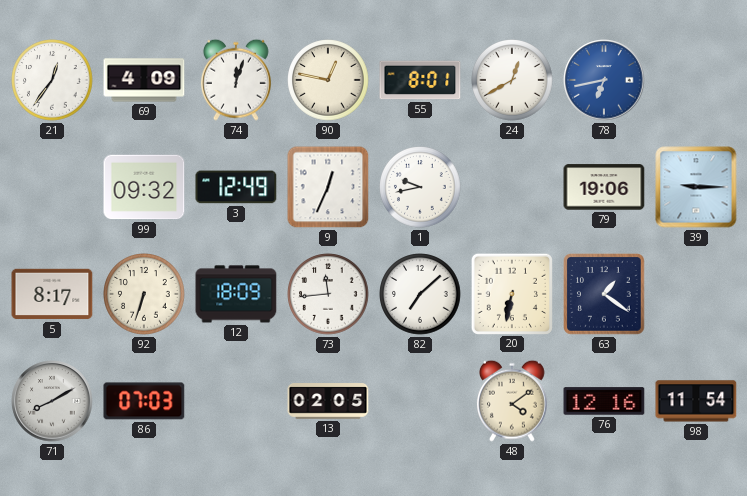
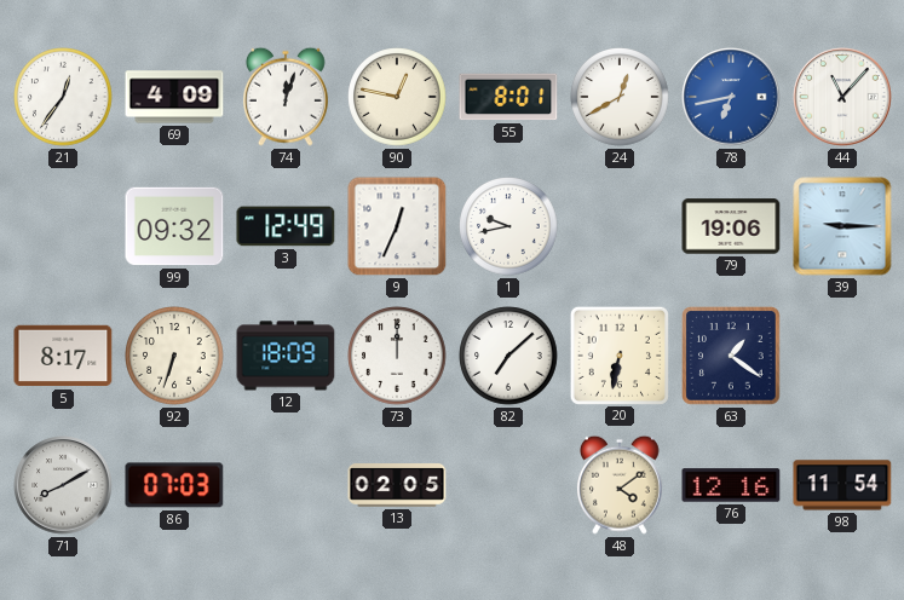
44: none -> 11:07 (842, 97)
73: 11:44 -> 12:00 (397, 356)
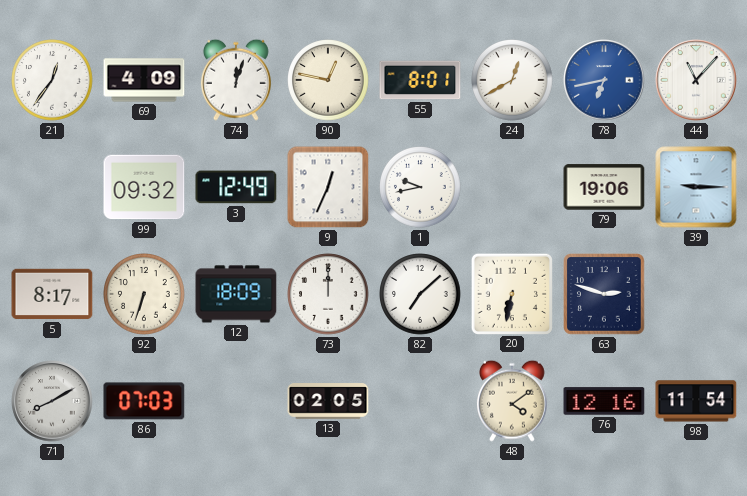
63: 1:21 -> 2:48 (604, 294)
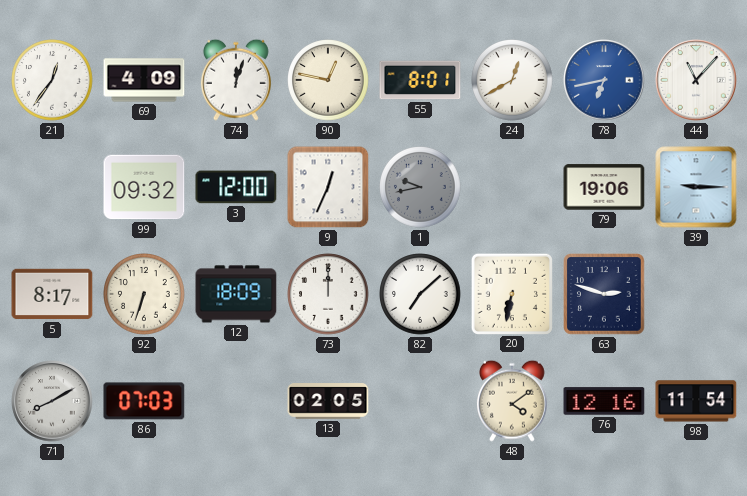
3: 12:49 -> 12:00 (236, 187)
1 dial: white -> grey (420, 187)
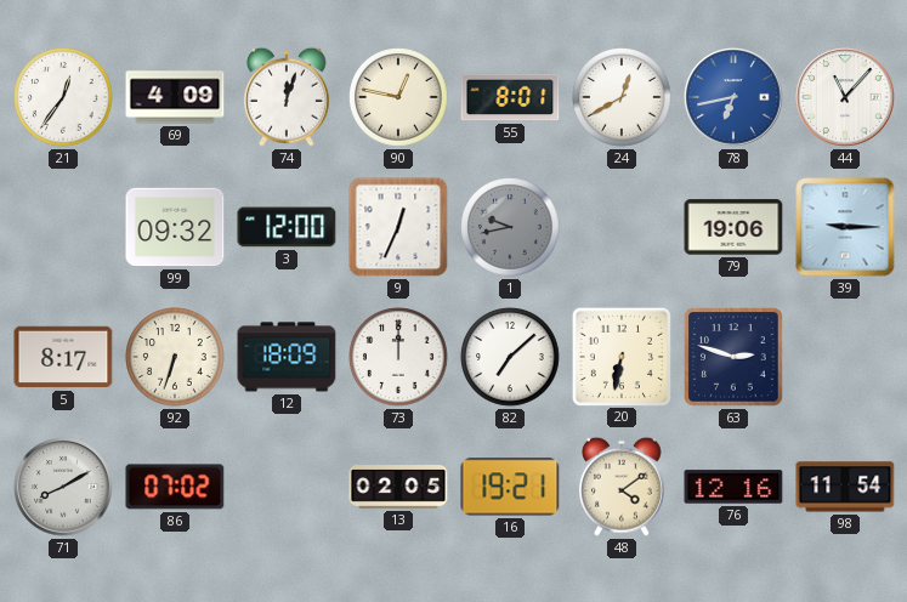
86: 07:03 -> 07:02 (175, 487)
16: none -> 19:21 (510, 487)
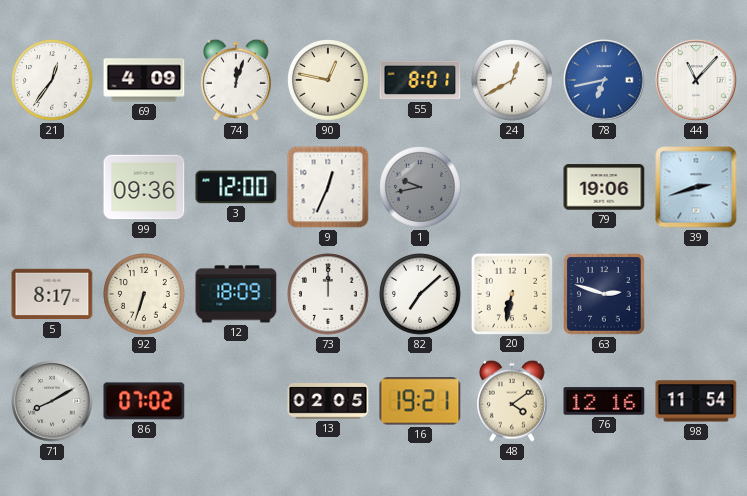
99: 09:32 -> 09:36 (144, 187)
39: 9:15 -> 2:42 (696, 187)
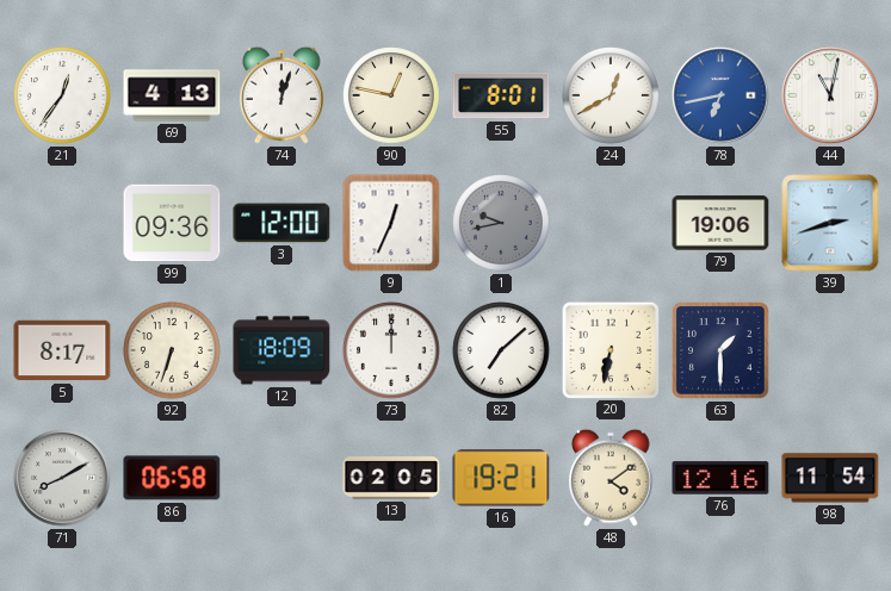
69: 4:09 -> 4:13 (172, 95)
44: 11:07 -> 11:02 (830, 95)
63: 2:48 -> 1:30 (720, 350)
86: 07:02 -> 06:58 (172, 478)
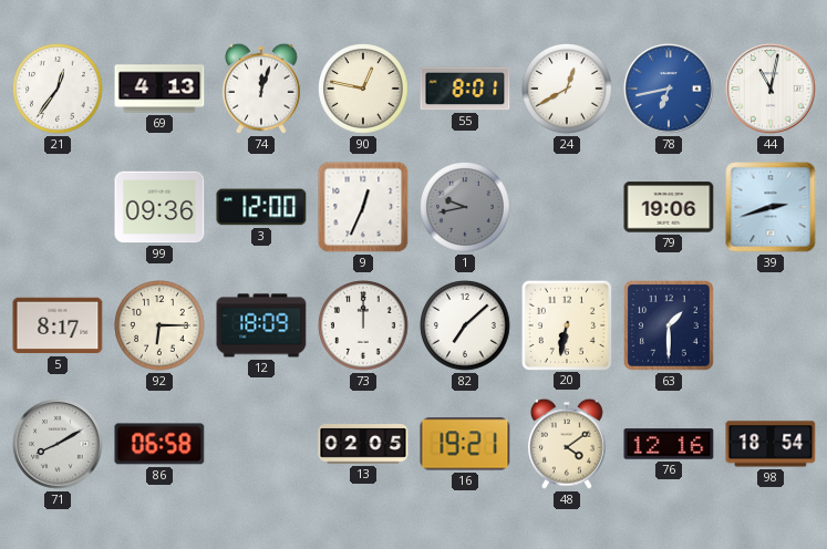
92: 6:33 -> 6:15 (159, 325)
98: 11:54 -> 18:54 (771, 444)
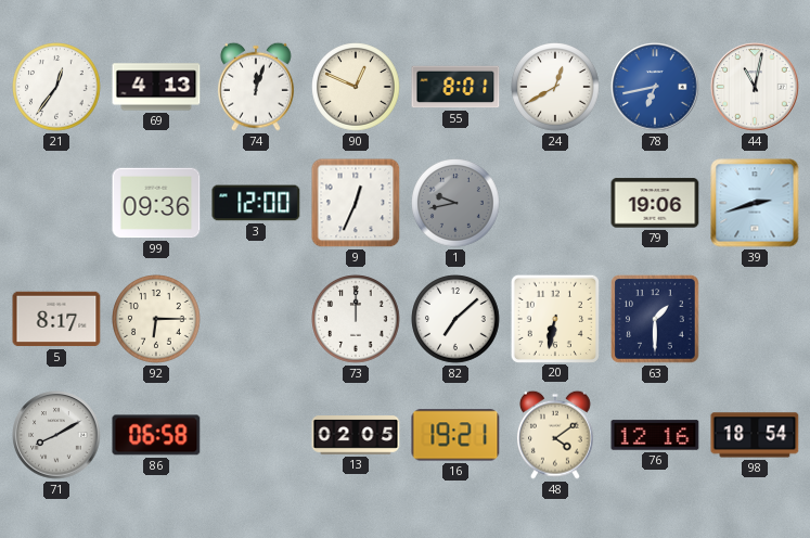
90: 12:47 -> 12:49 (356, 87)
12: 18:09 -> none (261, 325)
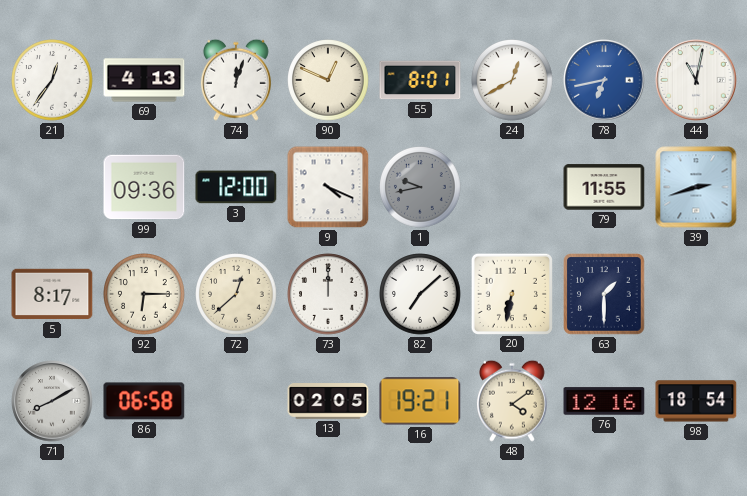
9: 12:34 -> 4:19 (328, 187)
79: 19:06 -> 11:55 (604, 187)
72: none -> 12:38 (236, 294)
